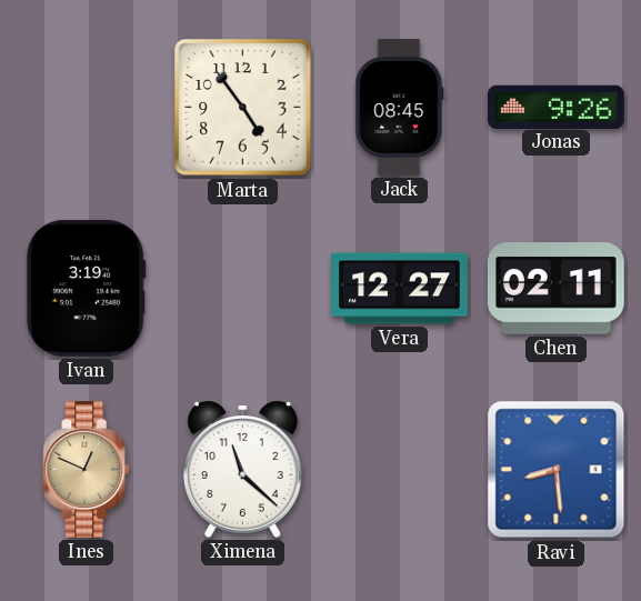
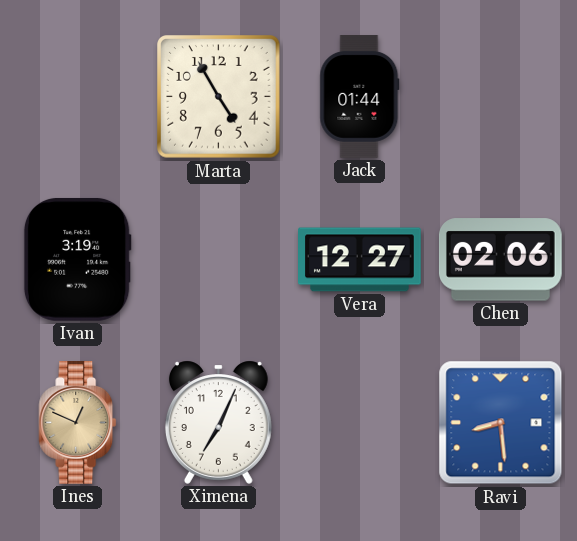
Marta: 4:54 -> 4:55 (219, 97)
Jack: 08:45 -> 01:44 (360, 97)
Jonas: 9:26 -> none (557, 107)
Chen: 02:11 -> 02:06 (500, 260)
Ximena: 11:22 -> 7:04 (218, 422)
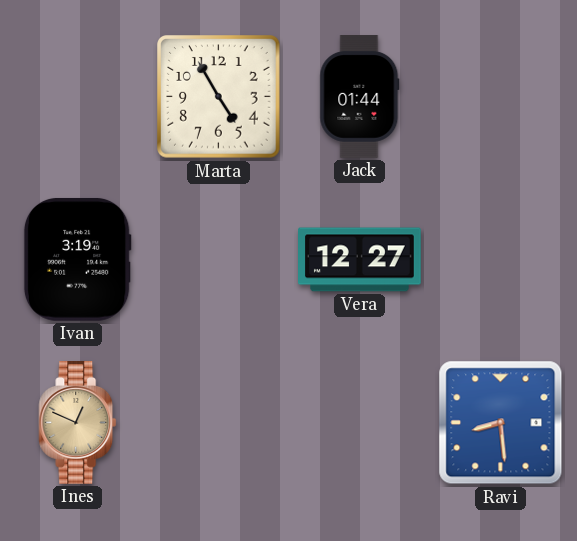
Chen: 02:06 -> none (500, 260)
Ximena: 7:04 -> none (218, 422)
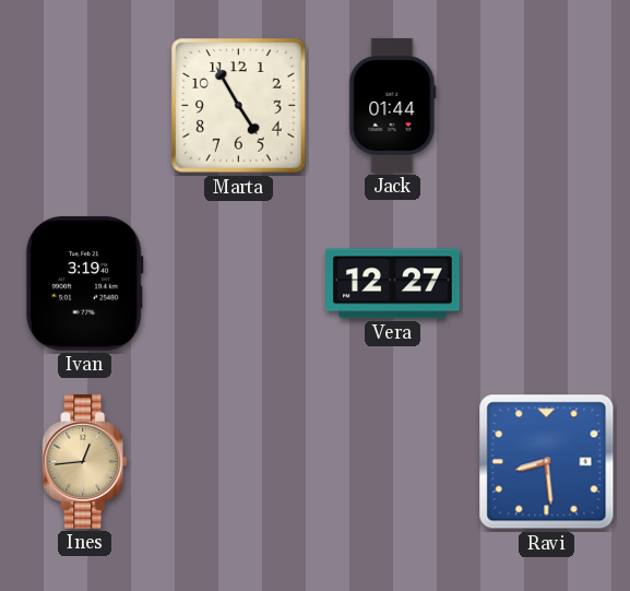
Ines: 12:49 -> 12:44 (85, 462)
